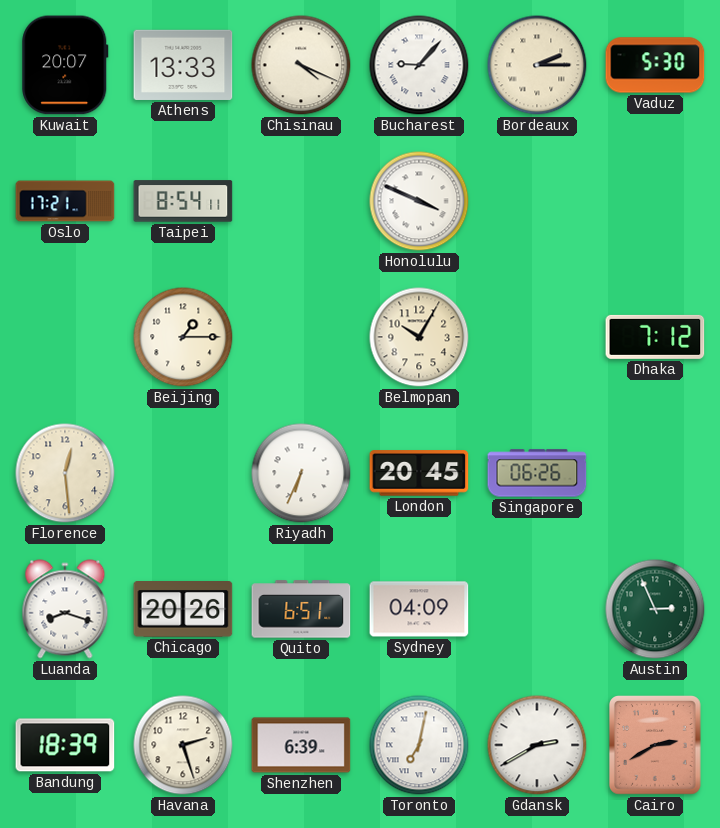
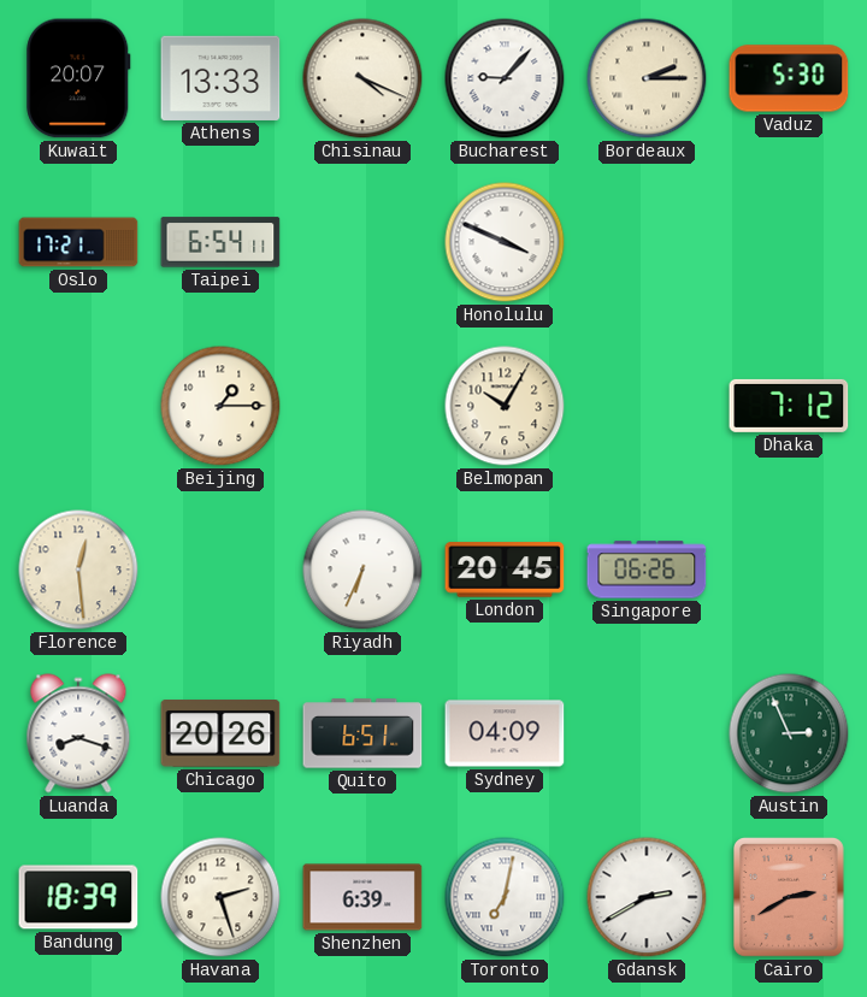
Taipei: 8:54 -> 6:54 (220, 242)
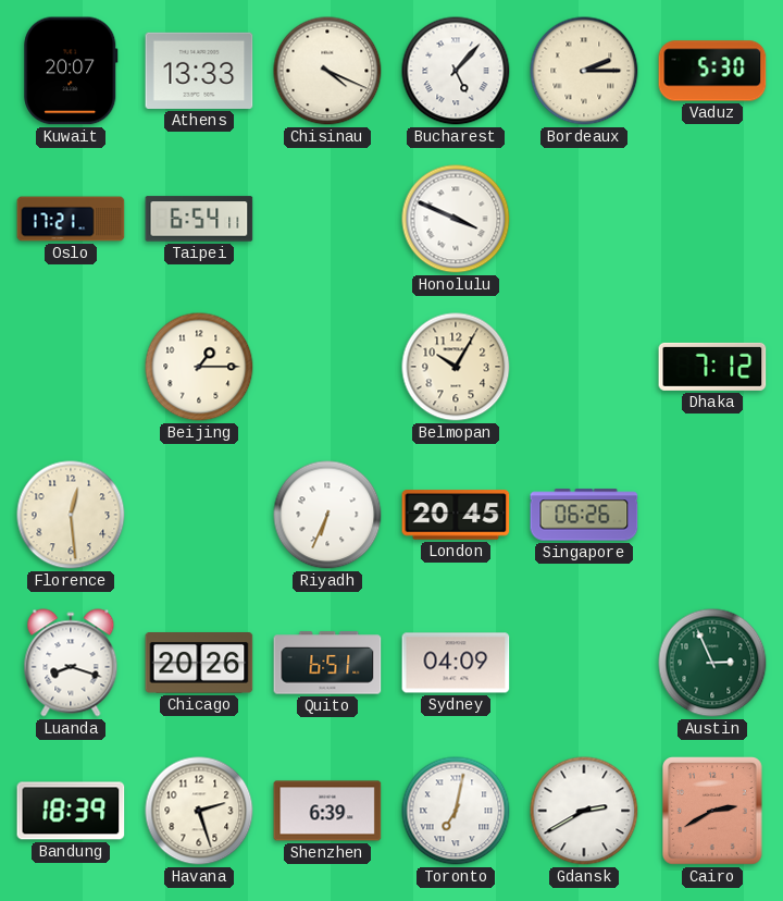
Bucharest: 9:07 -> 5:07 (456, 71)
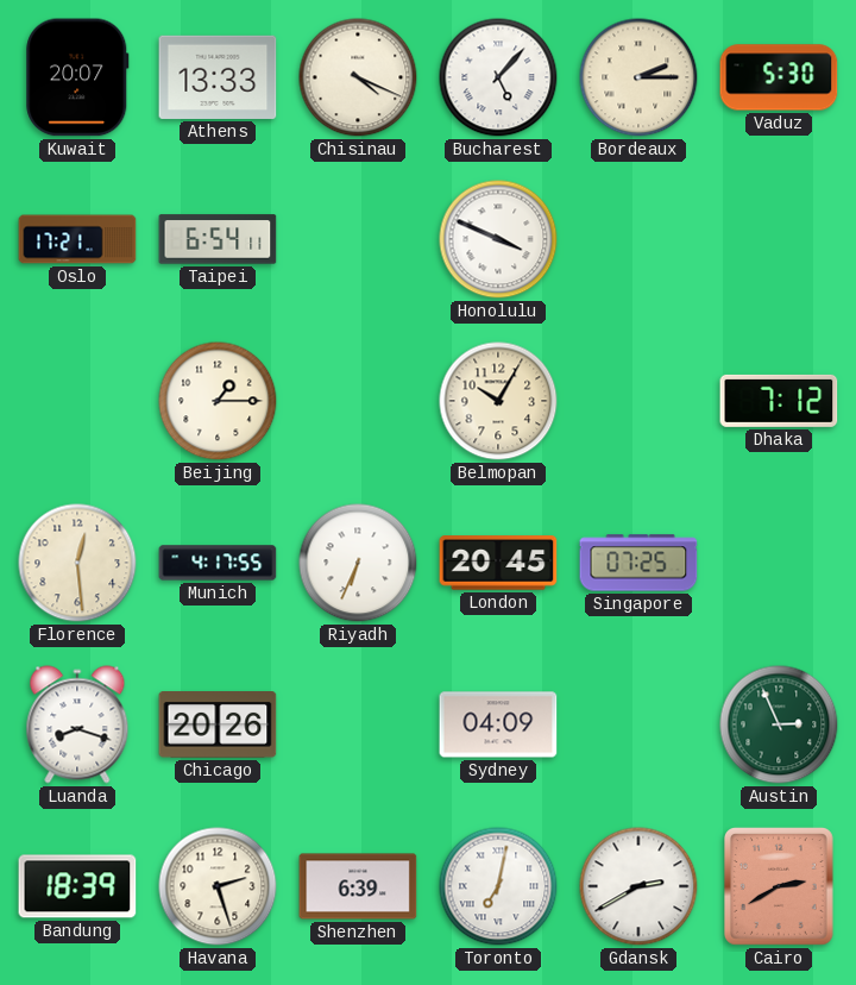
Munich: none -> 4:17 (218, 563)
Singapore: 06:26 -> 07:25 (638, 563)
Quito: 6:51 -> none (327, 663)
